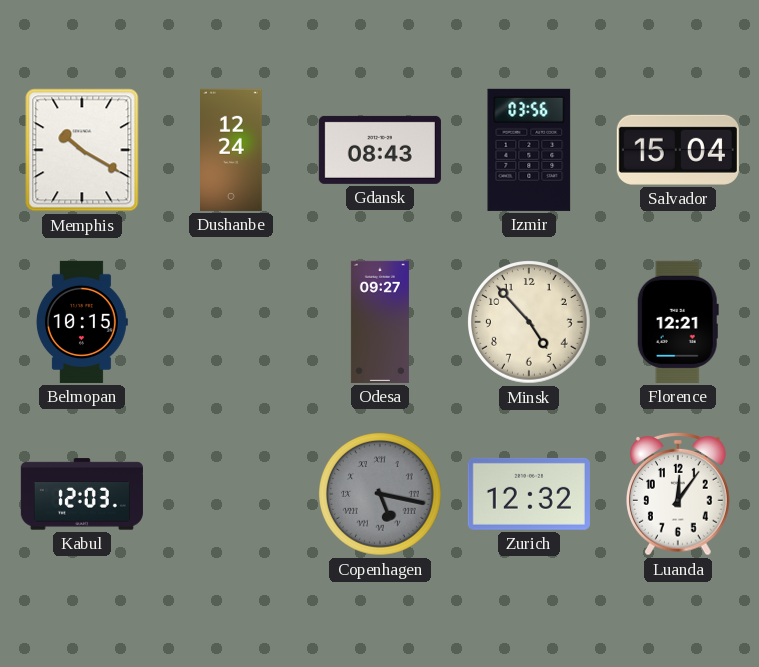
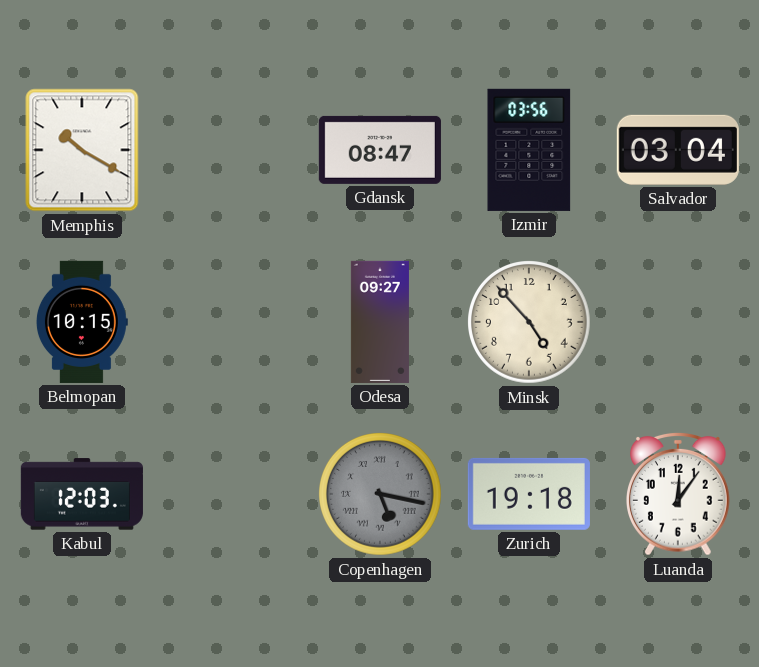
Dushanbe: 12:24 -> none (232, 150)
Gdansk: 08:43 -> 08:47 (380, 150)
Salvador: 15:04 -> 03:04 (678, 150)
Florence: 12:21 -> none (678, 322)
Zurich: 12:32 -> 19:18 (529, 494)
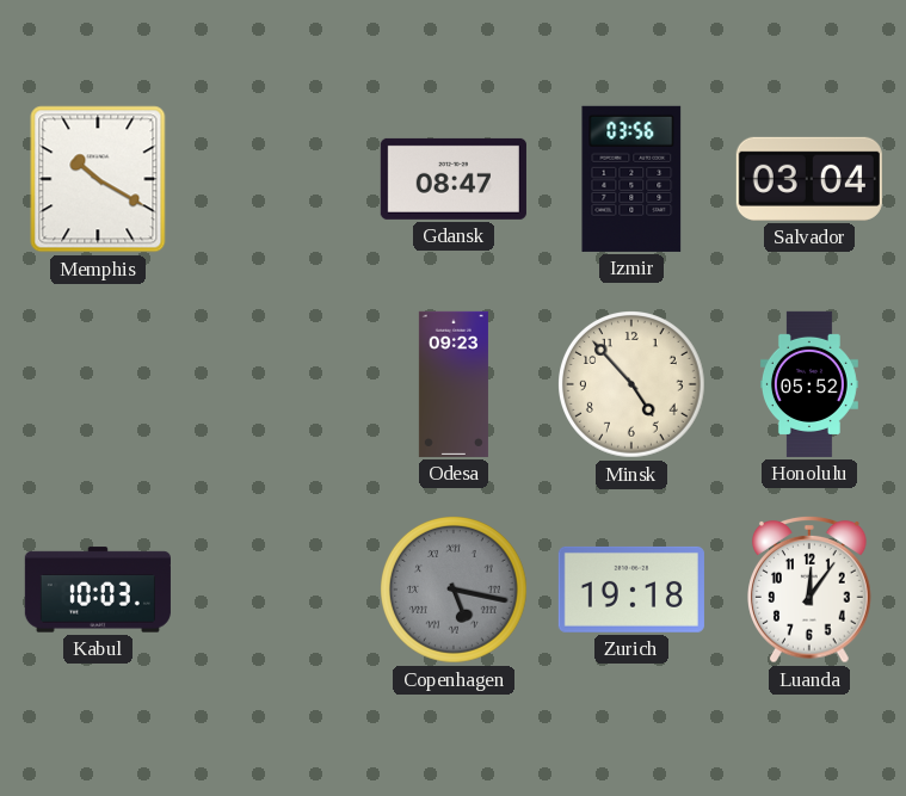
Belmopan: 10:15 -> none (82, 322)
Odesa: 09:27 -> 09:23 (454, 384)
Honolulu: none -> 05:52 (809, 384)
Kabul: 12:03 -> 10:03 (98, 590)
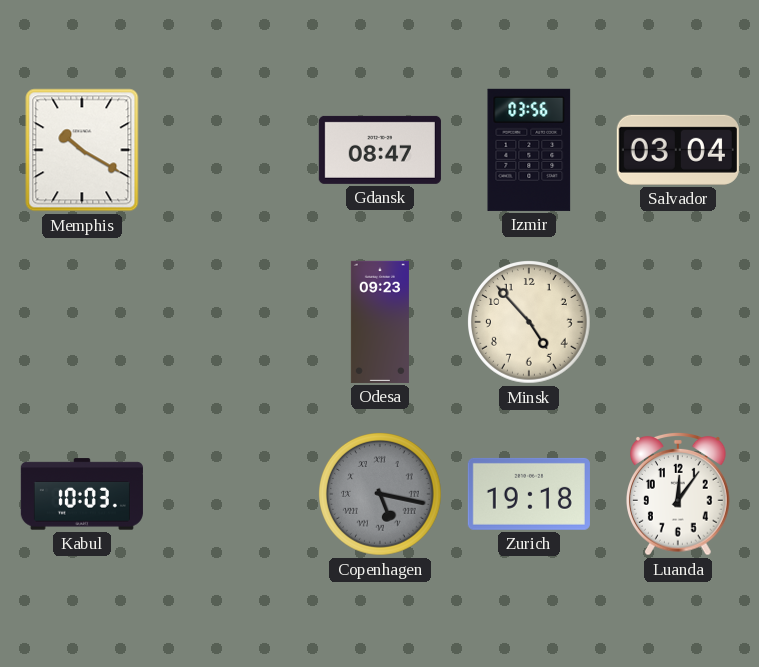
Honolulu: 05:52 -> none (809, 384)
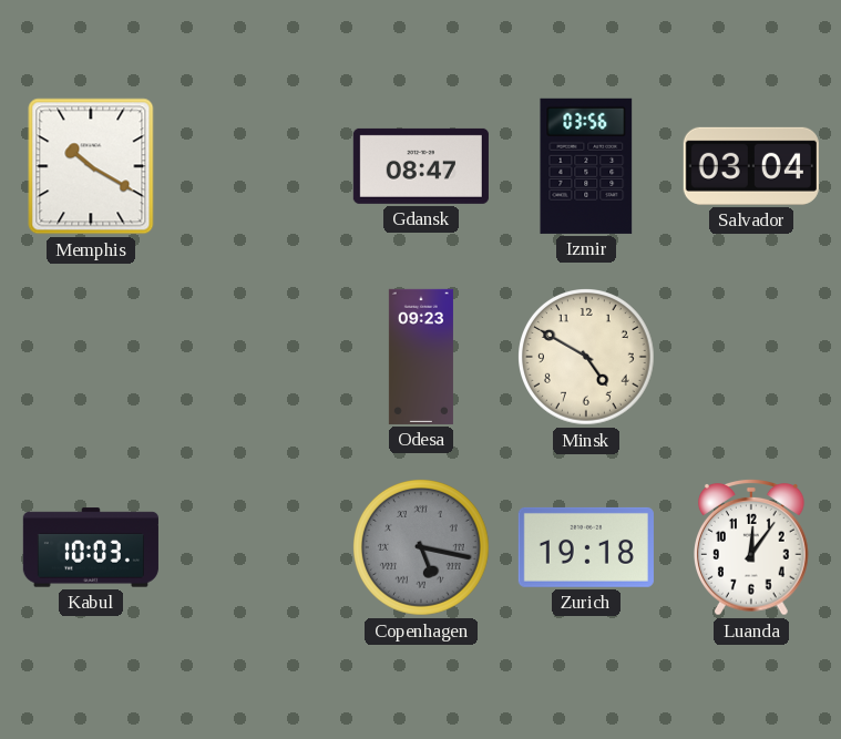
Minsk: 4:53 -> 4:50 (587, 358)
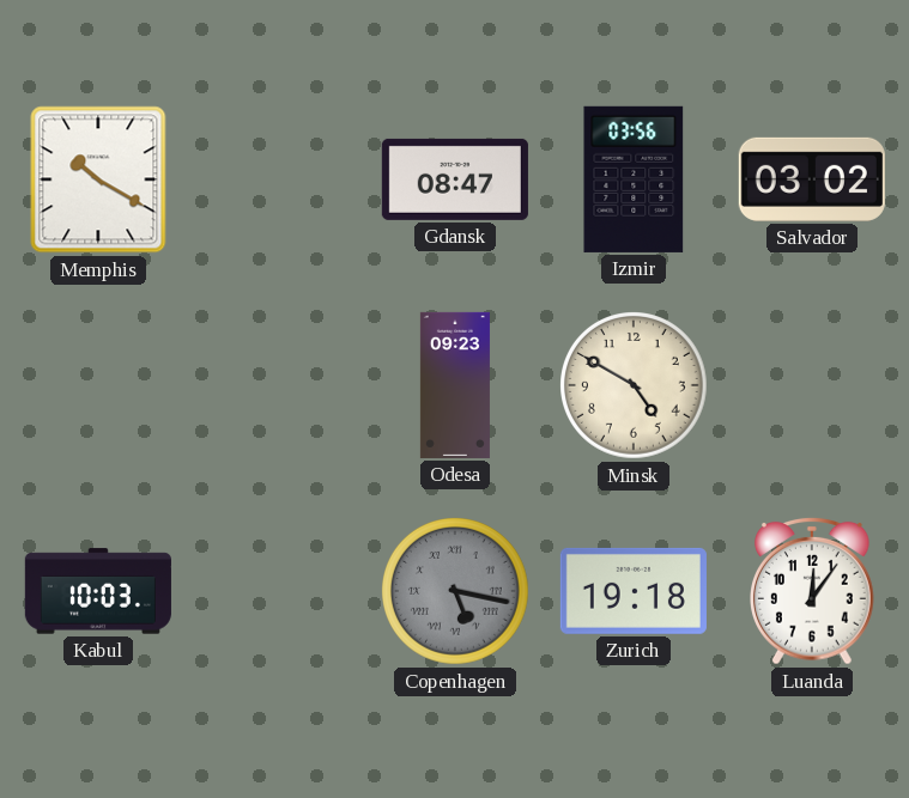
Salvador: 03:04 -> 03:02 (812, 179)
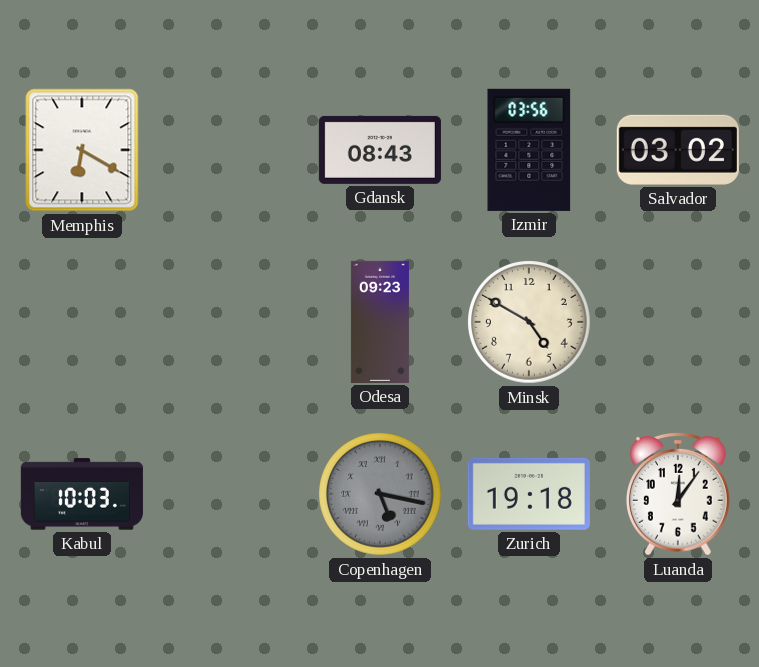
Memphis: 10:20 -> 6:20 (82, 150)
Gdansk: 08:47 -> 08:43 (380, 150)
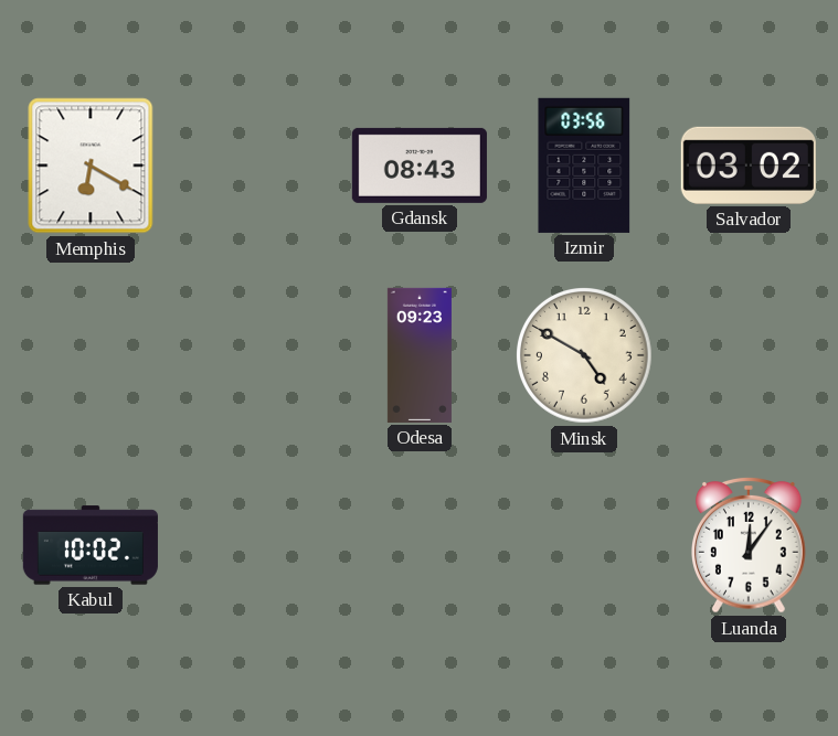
Kabul: 10:03 -> 10:02 (91, 545)
Copenhagen: 5:17 -> none (381, 495)
Zurich: 19:18 -> none (529, 494)
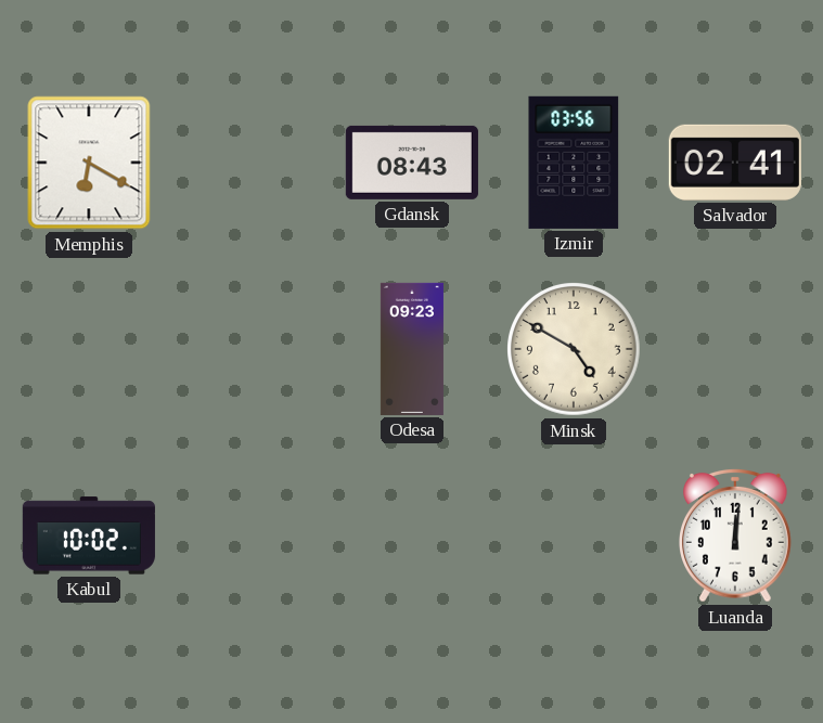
Salvador: 03:02 -> 02:41 (735, 163)
Luanda: 12:06 -> 12:01 (736, 535)
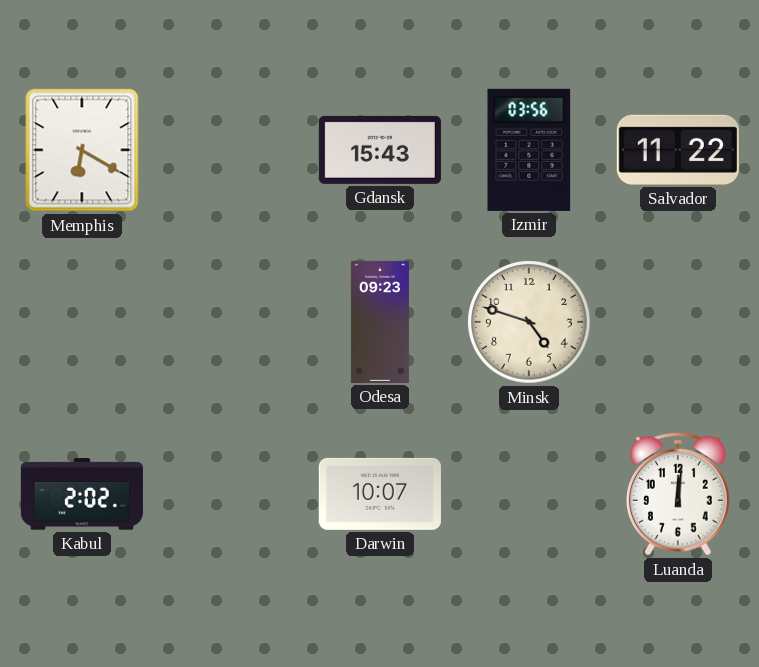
Gdansk: 08:43 -> 15:43 (380, 150)
Salvador: 02:41 -> 11:22 (678, 150)
Minsk: 4:50 -> 4:48 (530, 323)
Kabul: 10:02 -> 2:02 (82, 494)
Darwin: none -> 10:07 (380, 494)
